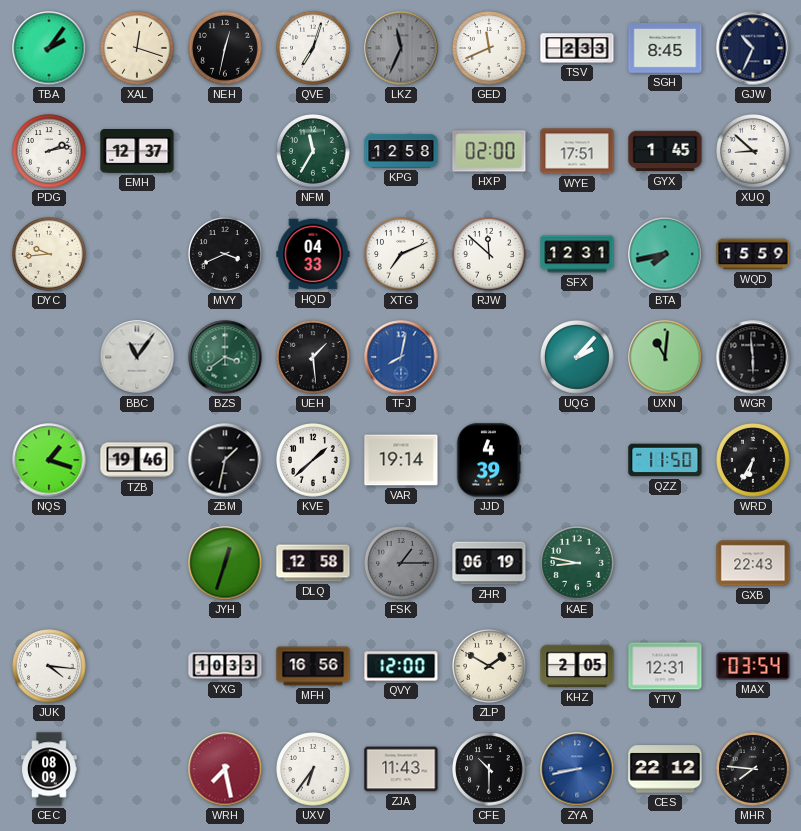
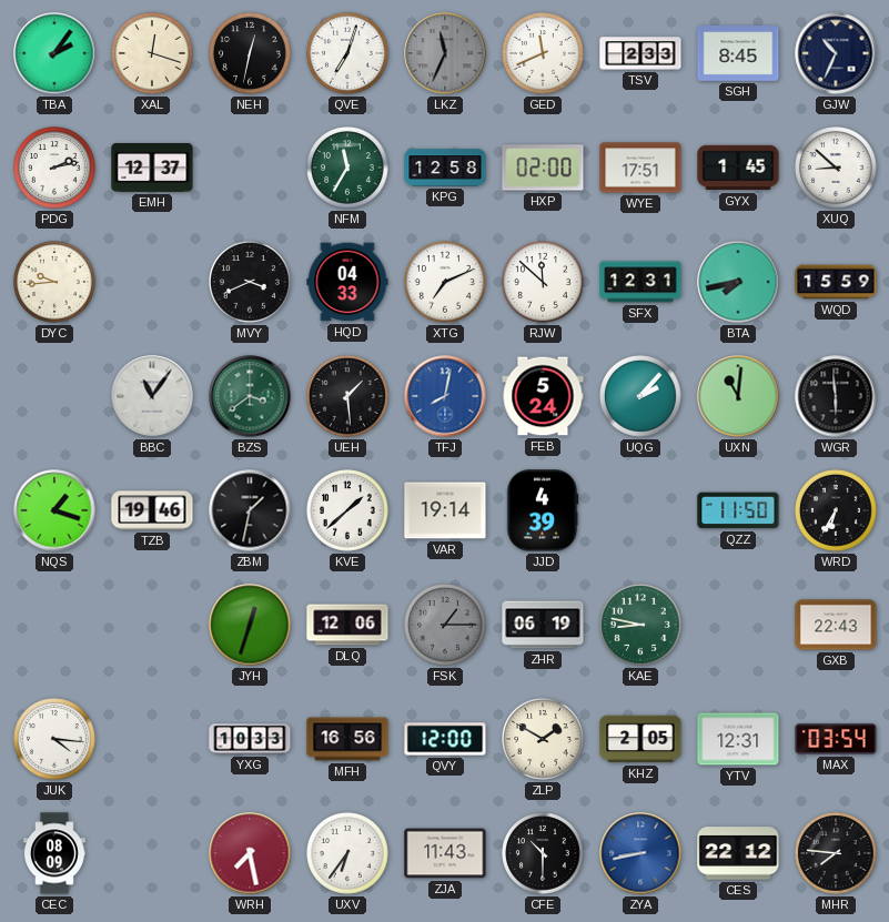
FEB: none -> 5:24 (543, 396)
DLQ: 12:58 -> 12:06 (347, 625)
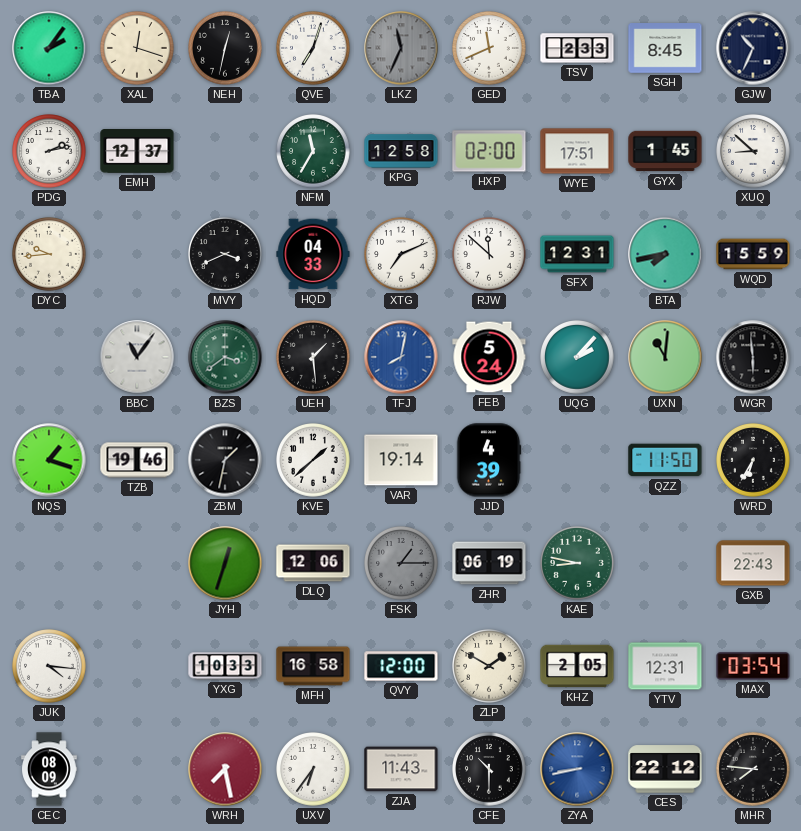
MFH: 16:56 -> 16:58 (313, 666)
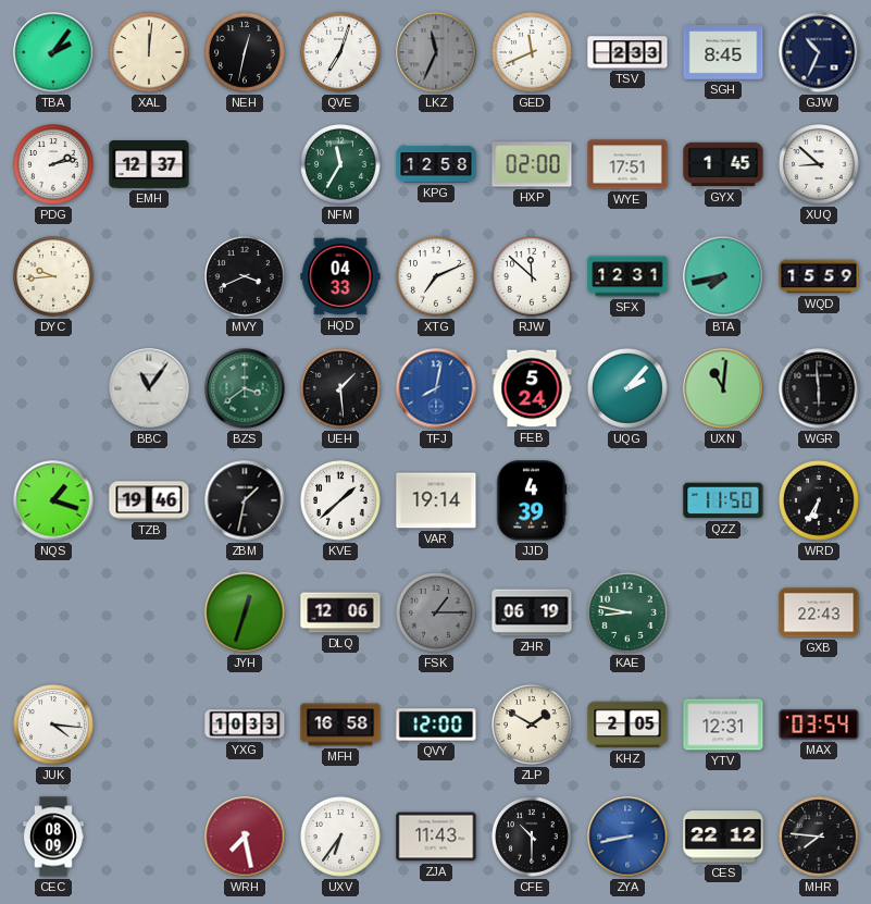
XAL: 12:18 -> 12:01 (149, 52)
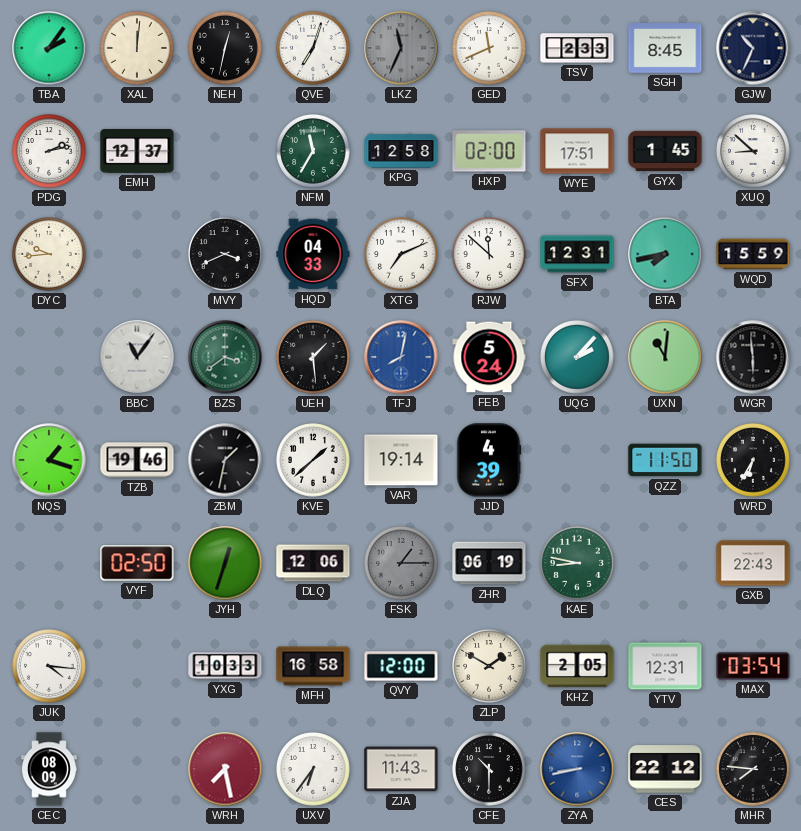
VYF: none -> 02:50 (137, 563)
